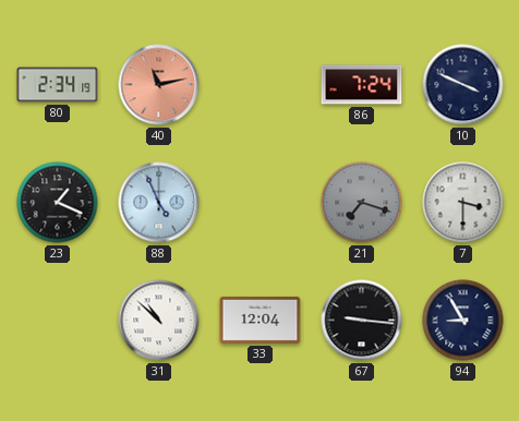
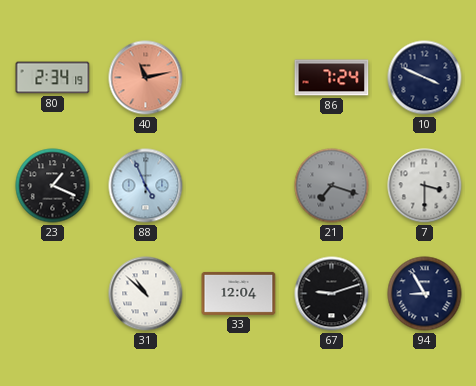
67: 9:16 -> 9:12 (332, 294)
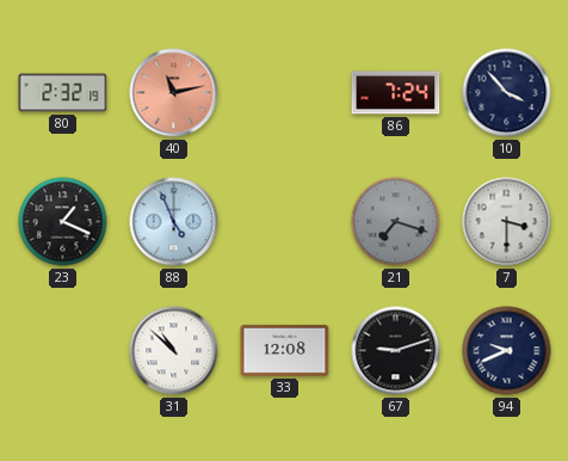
80: 2:34 -> 2:32 (63, 93)
10: 3:49 -> 3:53 (507, 93)
33: 12:04 -> 12:08 (285, 350)
94: 8:55 -> 9:41 (507, 351)
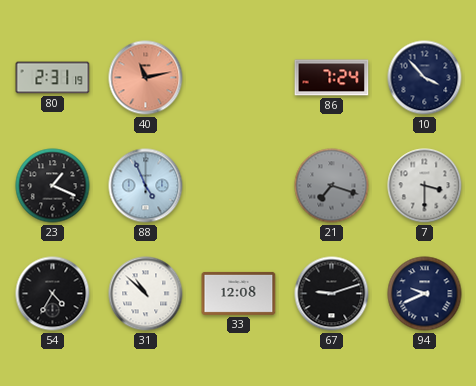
80: 2:32 -> 2:31 (53, 78)
54: none -> 4:35 (53, 294)
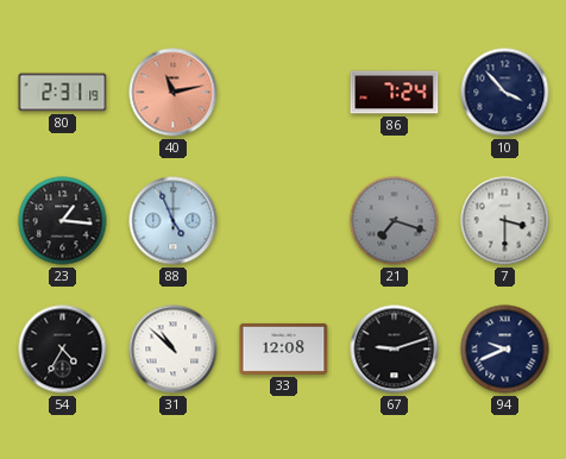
23: 1:19 -> 1:16 (63, 221)
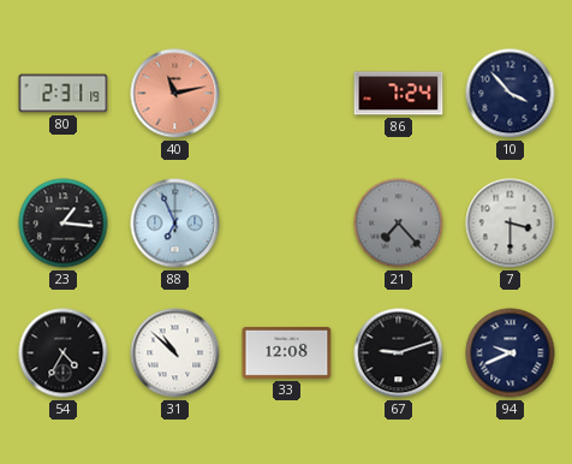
88: 4:56 -> 6:56 (175, 224)
21: 7:18 -> 7:23 (399, 224)
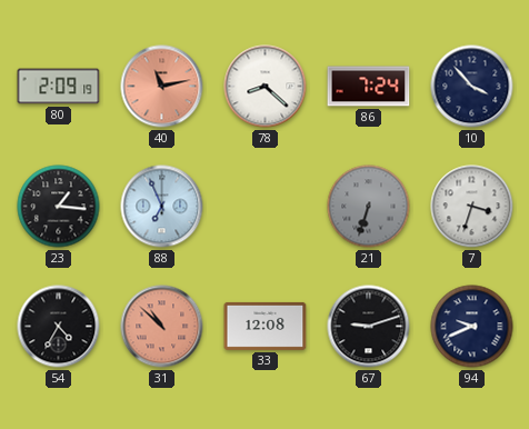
80: 2:31 -> 2:09 (59, 87)
78: none -> 8:22 (266, 87)
21: 7:23 -> 6:33 (369, 207)
7: 3:30 -> 3:33 (472, 207)
31 dial: white -> salmon (162, 327)
